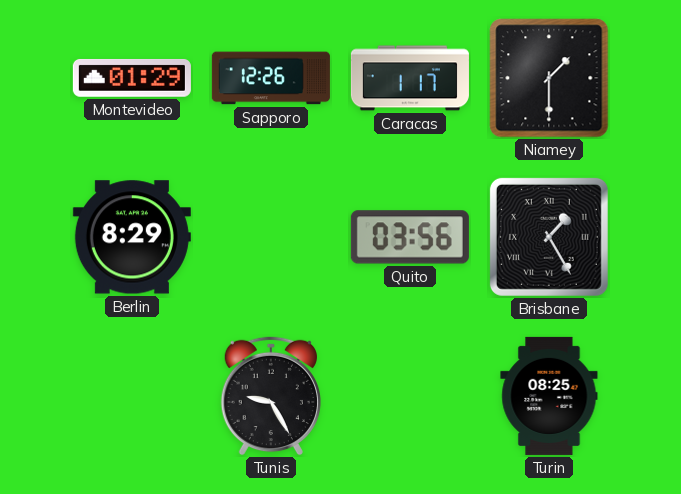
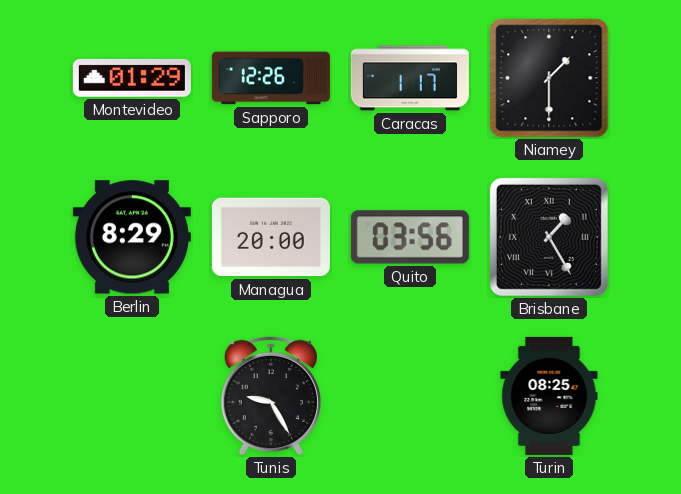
Managua: none -> 20:00 (271, 237)
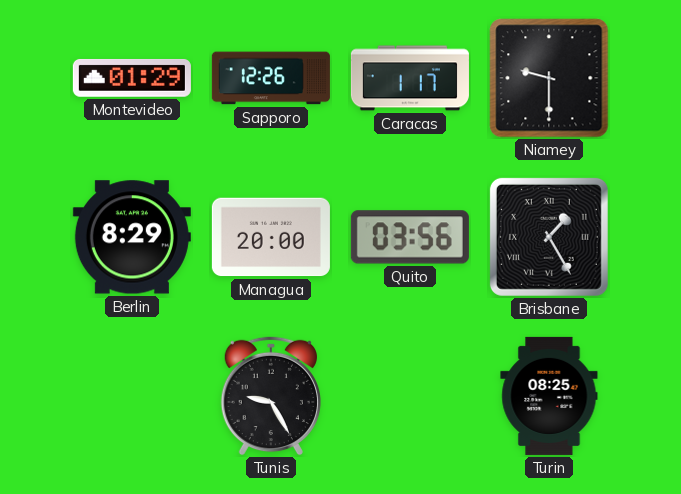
Niamey: 1:30 -> 9:30 (549, 78)
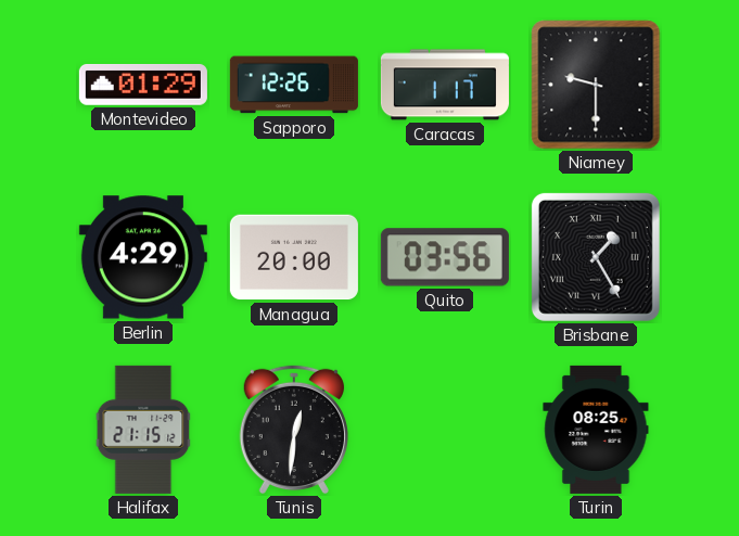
Berlin: 8:29 -> 4:29 (143, 257)
Halifax: none -> 21:15 (143, 430)
Tunis: 9:25 -> 12:31 (294, 430)
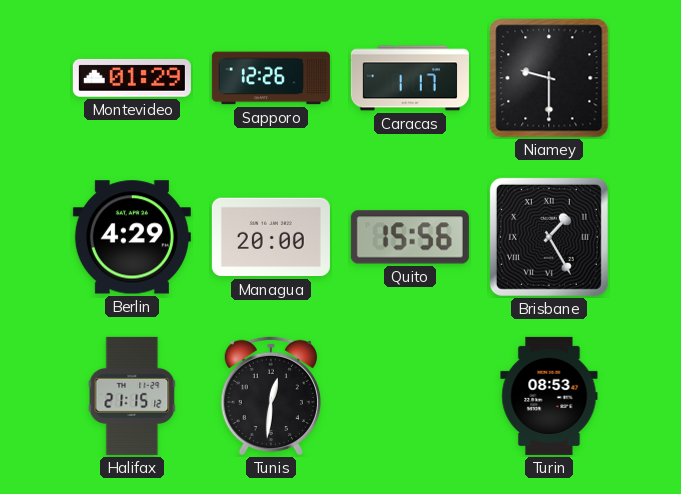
Quito: 03:56 -> 15:56 (410, 237)
Turin: 08:25 -> 08:53 (549, 396)
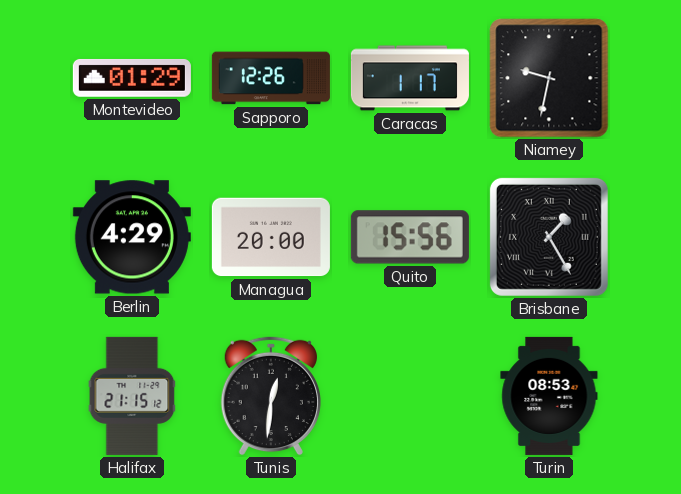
Niamey: 9:30 -> 9:32 (549, 78)
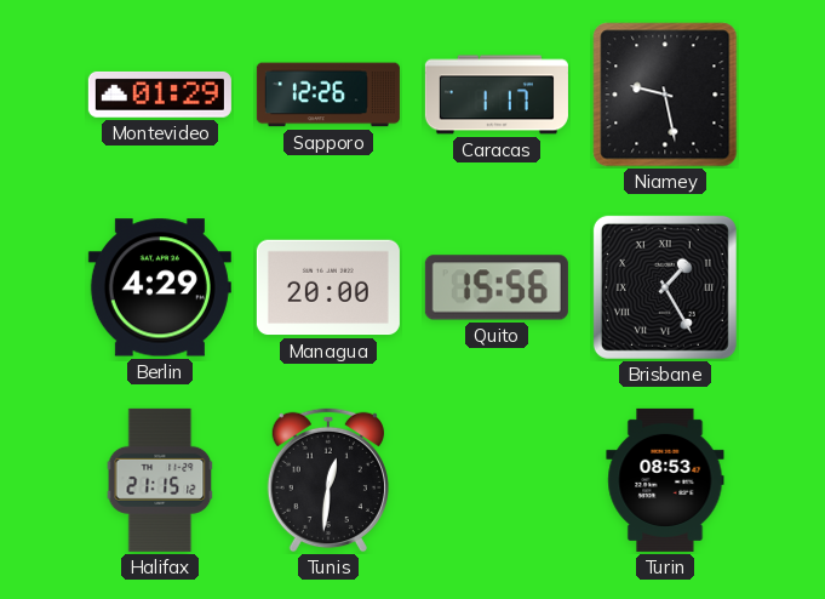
Niamey: 9:32 -> 9:28 (665, 95)
